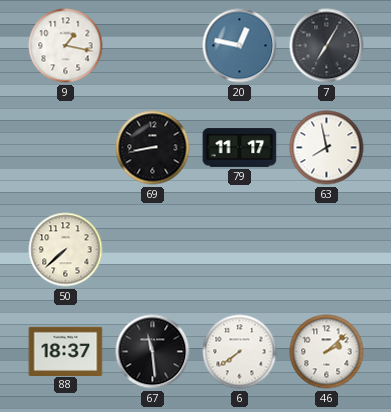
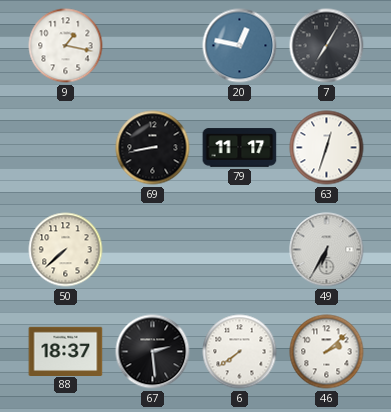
63: 7:58 -> 12:33 (327, 148)
49: none -> 6:35 (327, 250)
67: 11:29 -> 2:29 (153, 352)
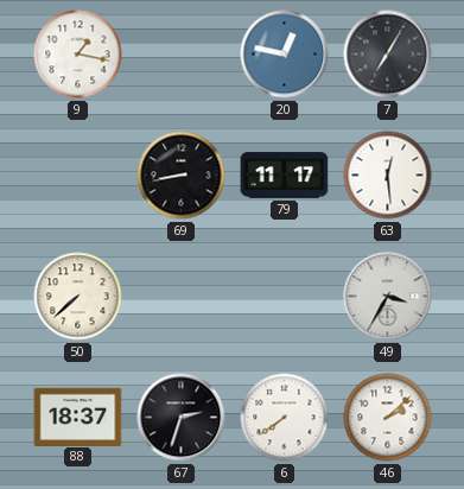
63: 12:33 -> 12:29 (388, 176)
49: 6:35 -> 3:35 (388, 297)
67: 2:29 -> 2:33 (182, 418)
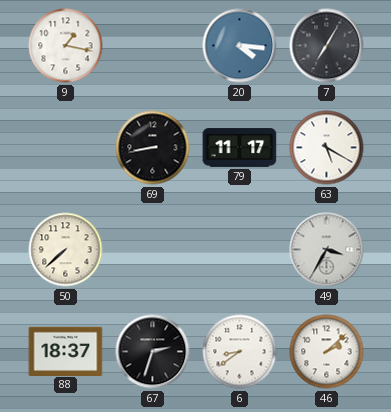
20: 12:47 -> 4:16 (240, 46)
63: 12:29 -> 5:20 (327, 148)
6: 7:39 -> 8:39 (240, 352)
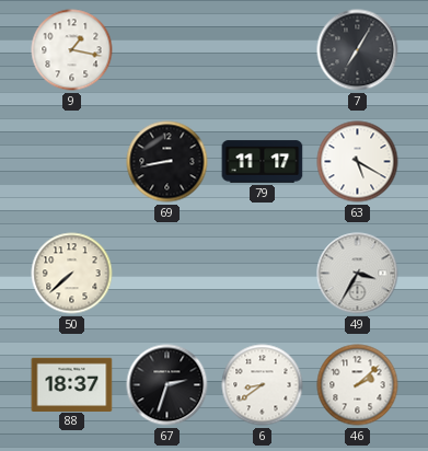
20: 4:16 -> none (240, 46)
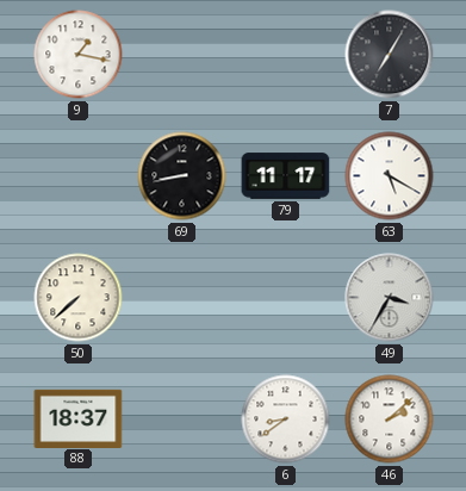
67: 2:33 -> none (167, 385)
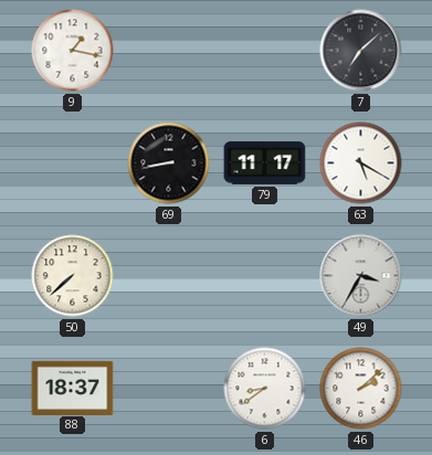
7: 7:05 -> 7:08 (361, 51)
